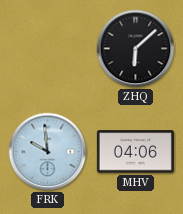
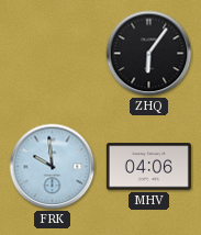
ZHQ: 6:08 -> 6:06 (149, 54)
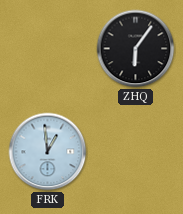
FRK: 9:59 -> 12:59 (48, 152)
MHV: 04:06 -> none (148, 167)
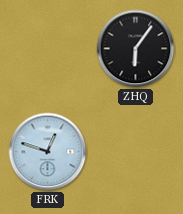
FRK: 12:59 -> 12:48 (48, 152)
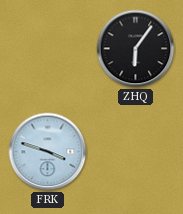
FRK: 12:48 -> 3:48 (48, 152)
